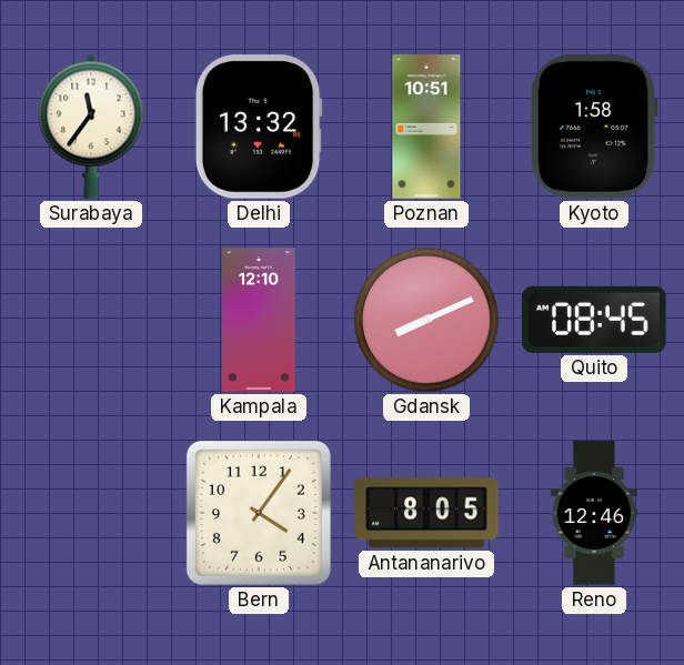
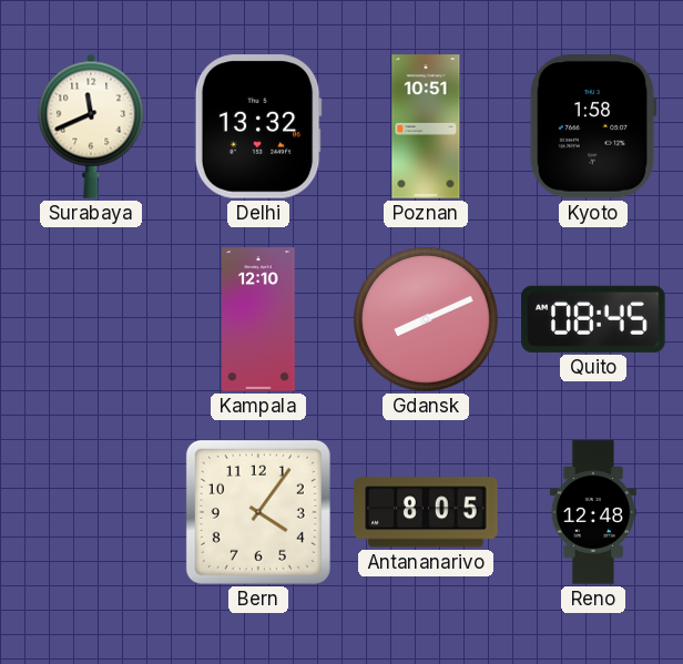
Surabaya: 11:36 -> 11:41 (91, 126)
Reno: 12:46 -> 12:48 (593, 512)
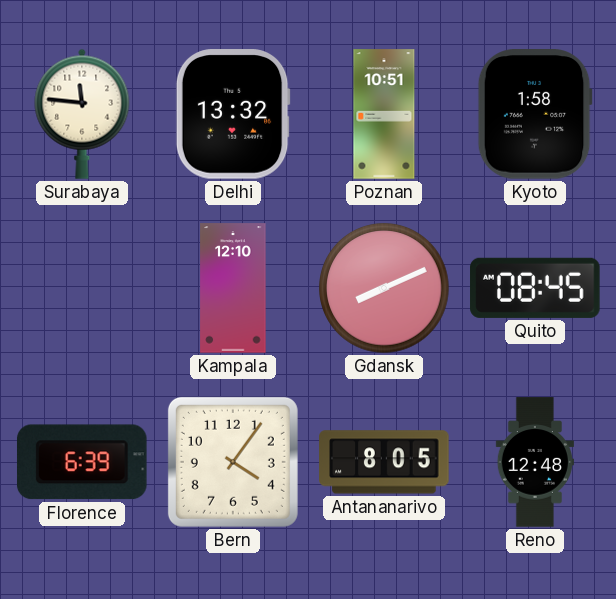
Surabaya: 11:41 -> 11:46 (82, 114)
Florence: none -> 6:39 (82, 462)
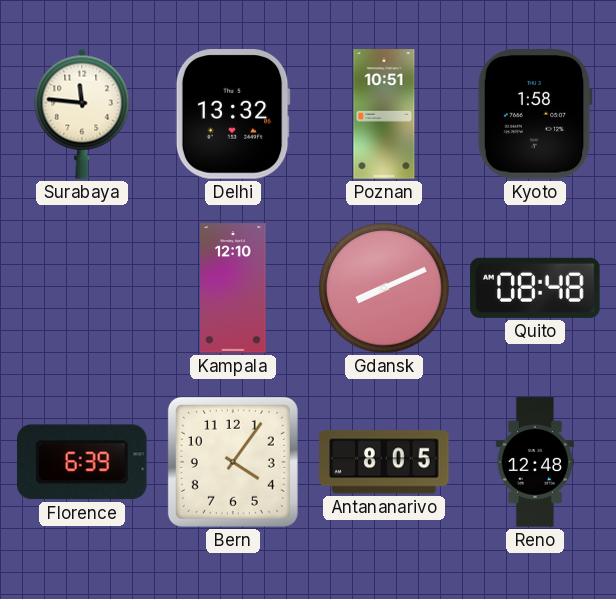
Quito: 08:45 -> 08:48 (535, 288)
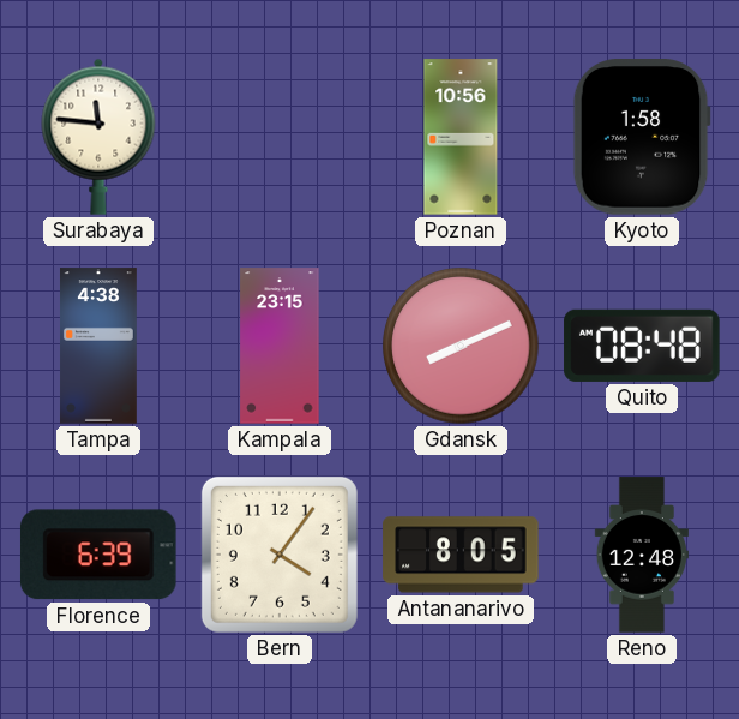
Delhi: 13:32 -> none (233, 114)
Poznan: 10:51 -> 10:56 (461, 137)
Tampa: none -> 4:38 (98, 346)
Kampala: 12:10 -> 23:15 (280, 346)
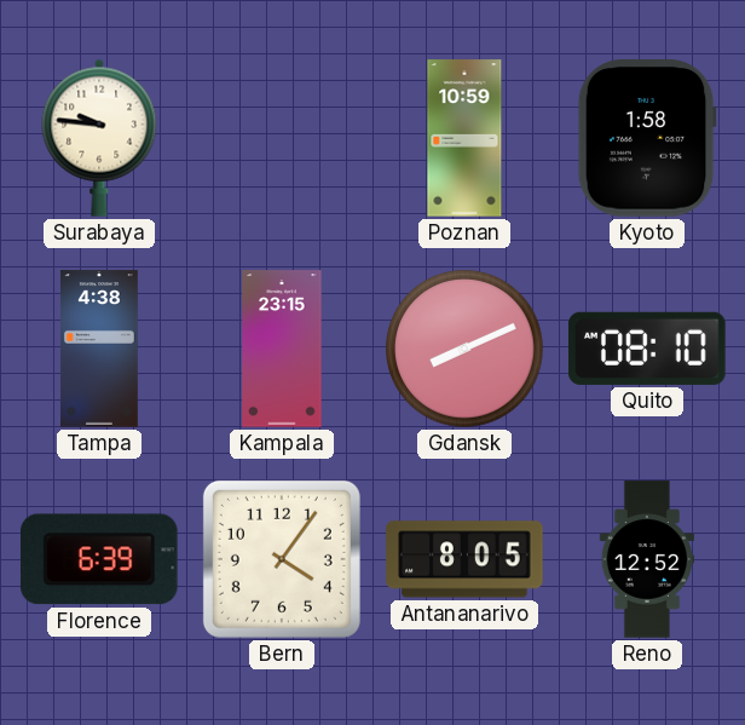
Surabaya: 11:46 -> 9:46 (99, 138)
Poznan: 10:56 -> 10:59 (464, 138)
Quito: 08:48 -> 08:10 (647, 349)
Reno: 12:48 -> 12:52 (647, 559)
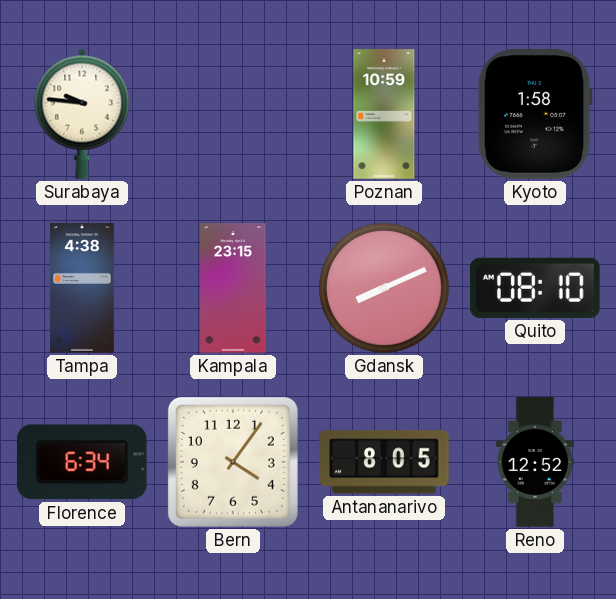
Florence: 6:39 -> 6:34 (82, 462)
